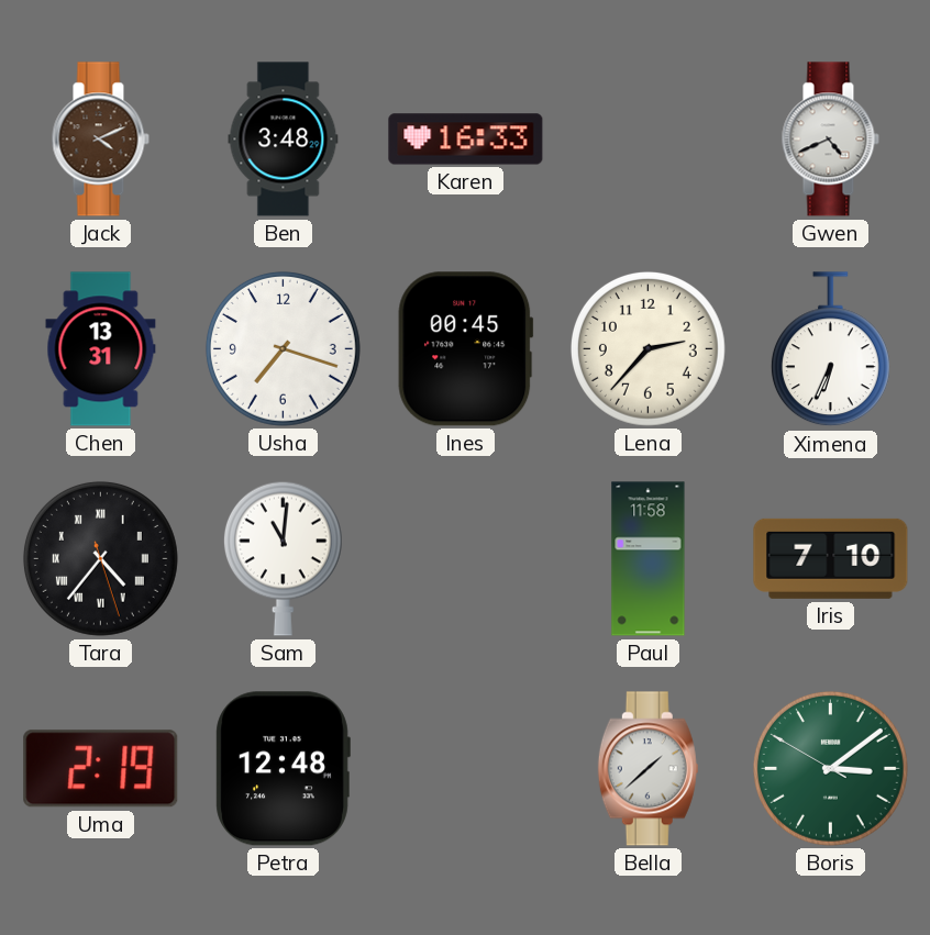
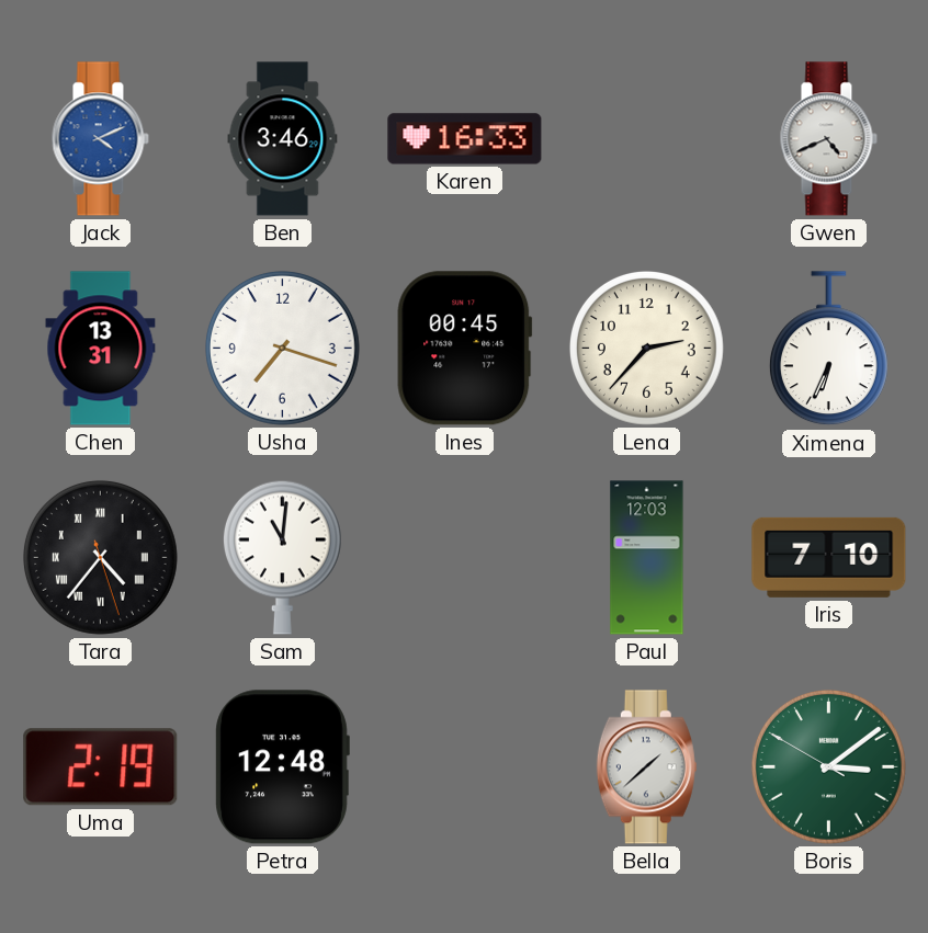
Jack dial: brown -> blue (100, 139)
Ben: 3:48 -> 3:46 (283, 139)
Paul: 11:58 -> 12:03 (647, 558)
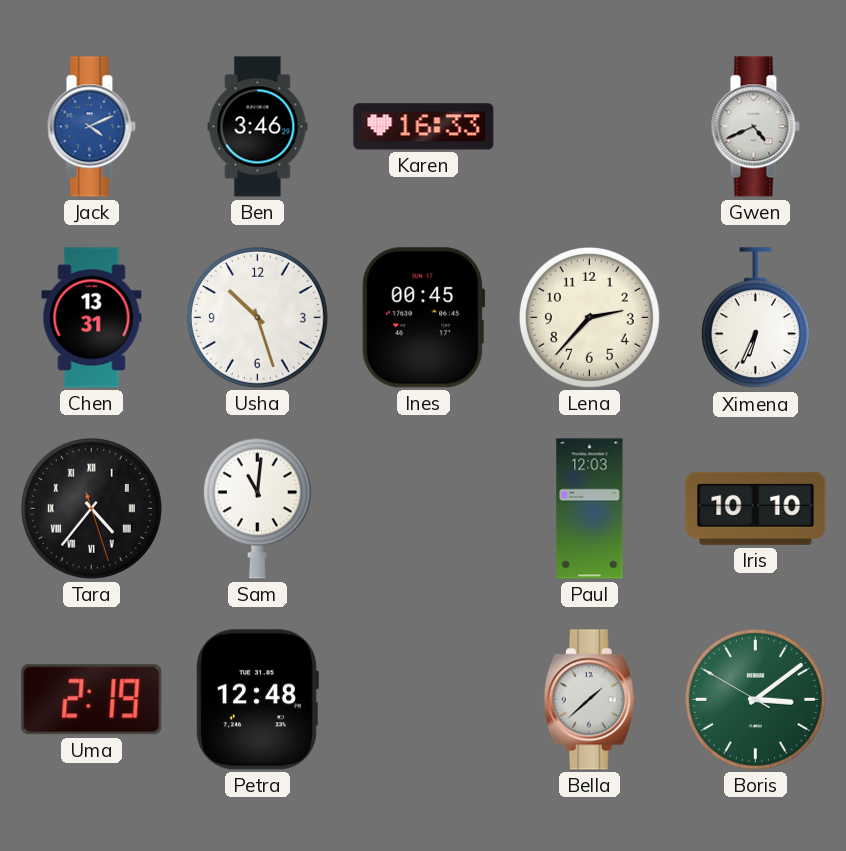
Usha: 7:18 -> 10:27 (257, 317)
Iris: 7:10 -> 10:10 (756, 508)
